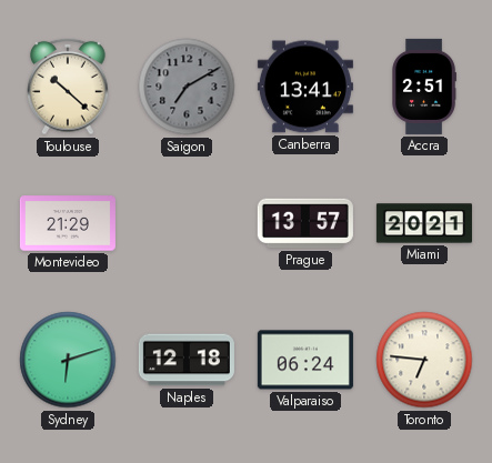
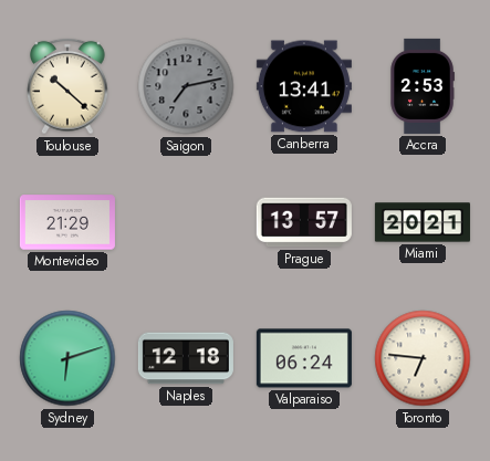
Saigon: 7:10 -> 7:13 (186, 86)
Accra: 2:51 -> 2:53 (423, 86)
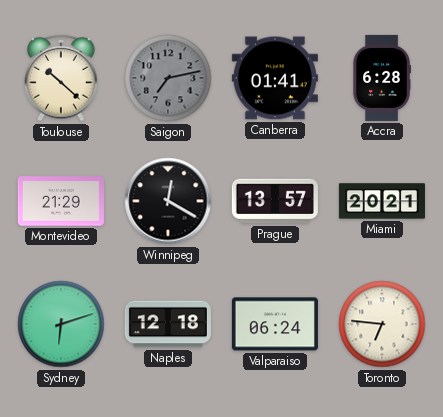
Canberra: 13:41 -> 01:41 (275, 78)
Accra: 2:53 -> 6:28 (382, 78)
Winnipeg: none -> 12:20 (168, 201)
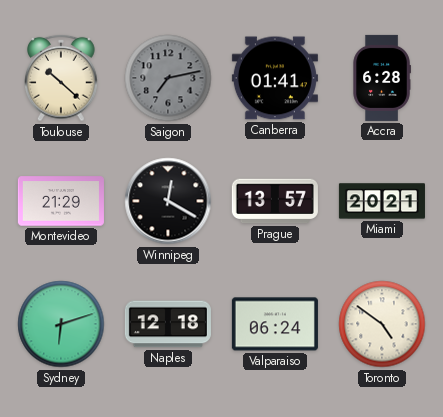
Toronto: 6:46 -> 4:51 (382, 324)
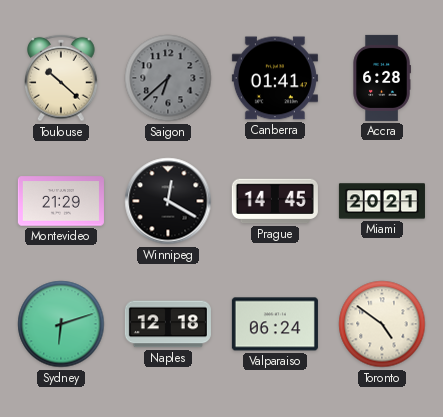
Saigon: 7:13 -> 6:38 (168, 78)
Prague: 13:57 -> 14:45 (275, 201)
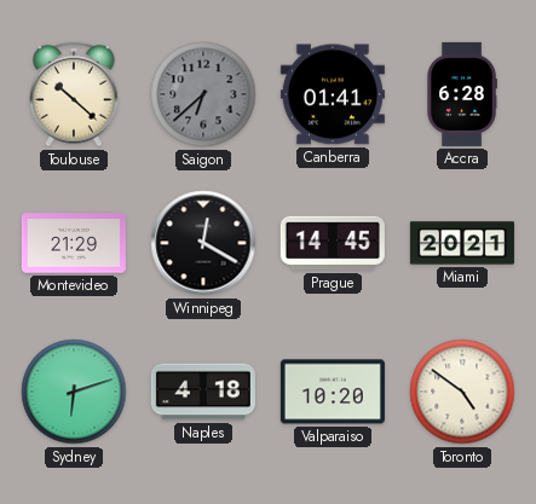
Naples: 12:18 -> 4:18 (203, 392)
Valparaiso: 06:24 -> 10:20 (333, 392)
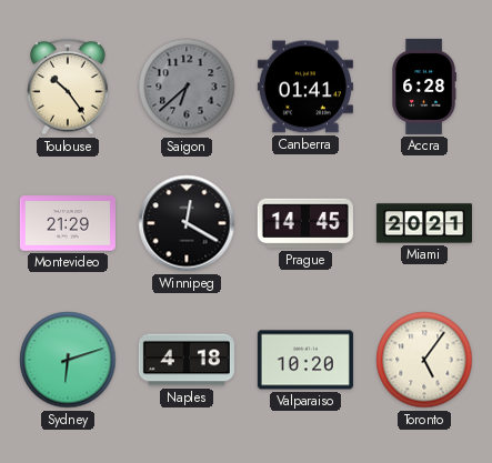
Toulouse: 10:22 -> 10:24 (68, 87)
Toronto: 4:51 -> 5:06 (424, 360)
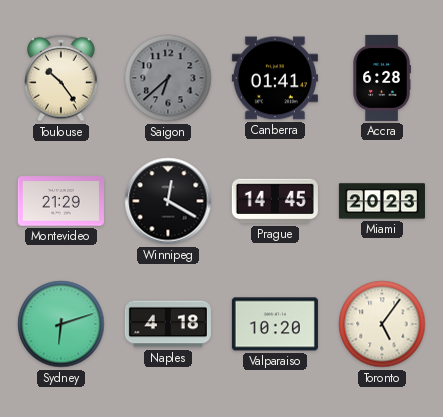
Miami: 20:21 -> 20:23 (382, 201)
